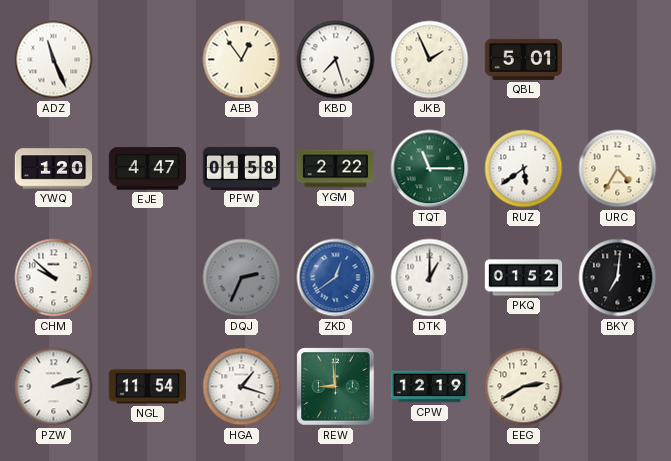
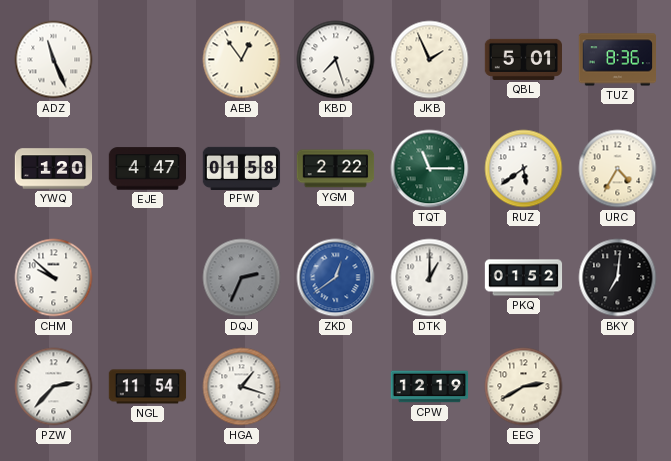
TUZ: none -> 8:36 (618, 60)
PZW: 2:12 -> 2:37 (54, 387)
REW: 8:59 -> none (336, 387)
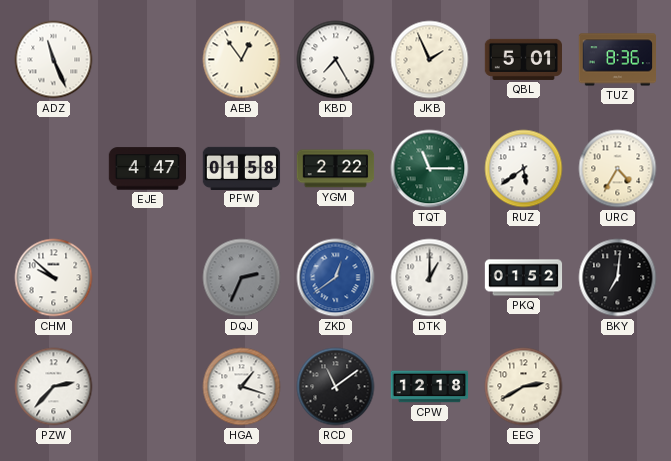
KBD: 7:27 -> 7:25 (336, 60)
YWQ: 1:20 -> none (54, 169)
NGL: 11:54 -> none (148, 387)
RCD: none -> 11:09 (336, 387)
CPW: 12:19 -> 12:18 (430, 387)
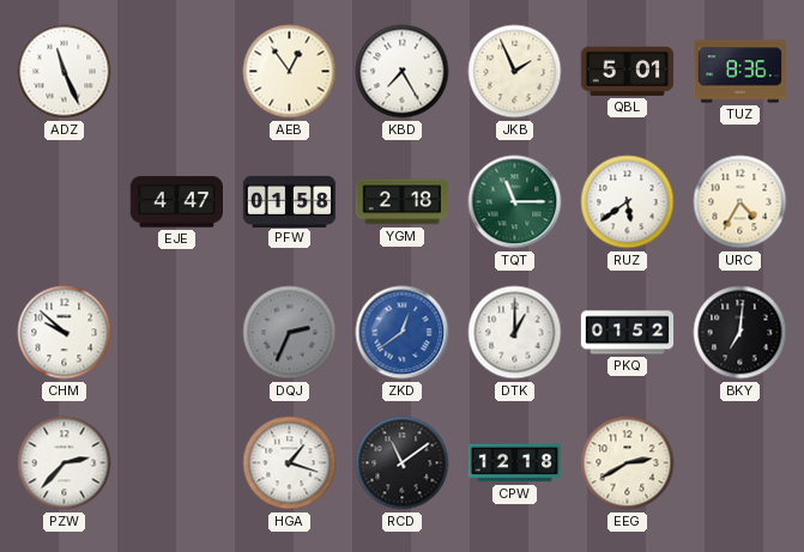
YGM: 2:22 -> 2:18 (403, 202)
